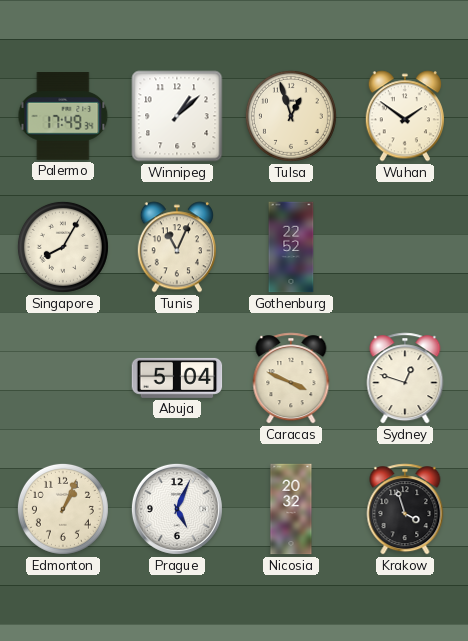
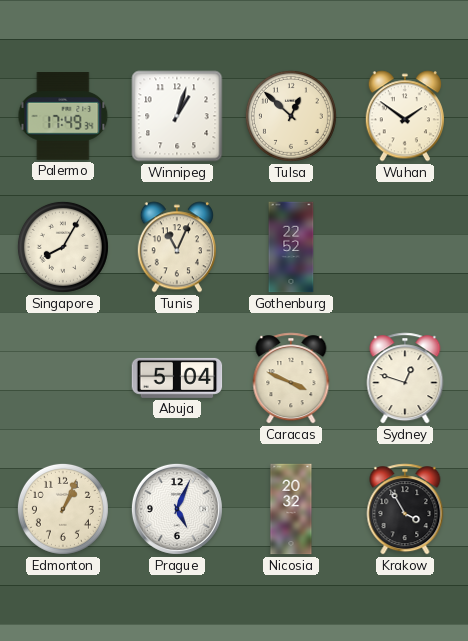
Winnipeg: 1:08 -> 1:03 (177, 116)
Tulsa: 12:57 -> 12:52 (291, 116)
Krakow: 3:57 -> 3:55 (405, 509)
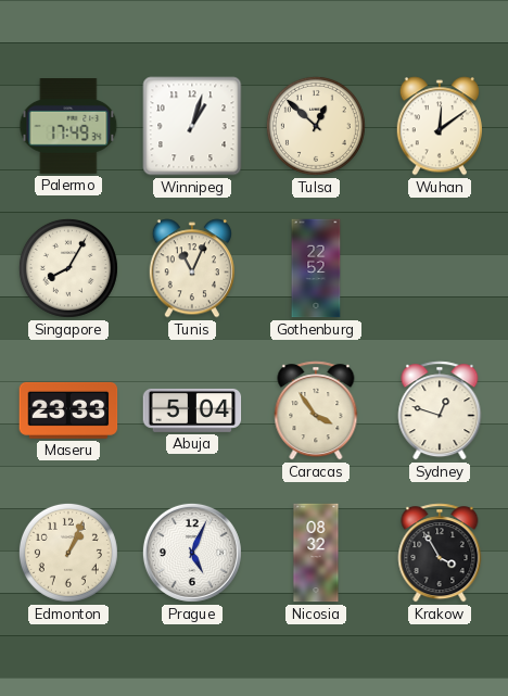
Wuhan: 1:51 -> 12:09 (440, 126)
Maseru: none -> 23:33 (68, 410)
Caracas: 3:49 -> 3:54 (316, 410)
Nicosia: 20:32 -> 08:32 (316, 553)
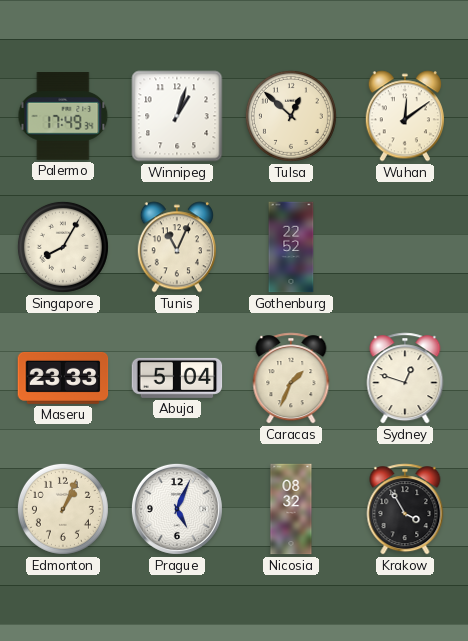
Caracas: 3:54 -> 1:34 (291, 378)
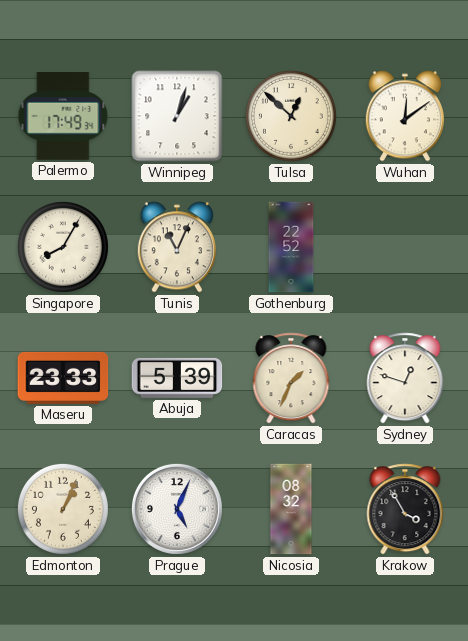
Abuja: 5:04 -> 5:39 (177, 378)
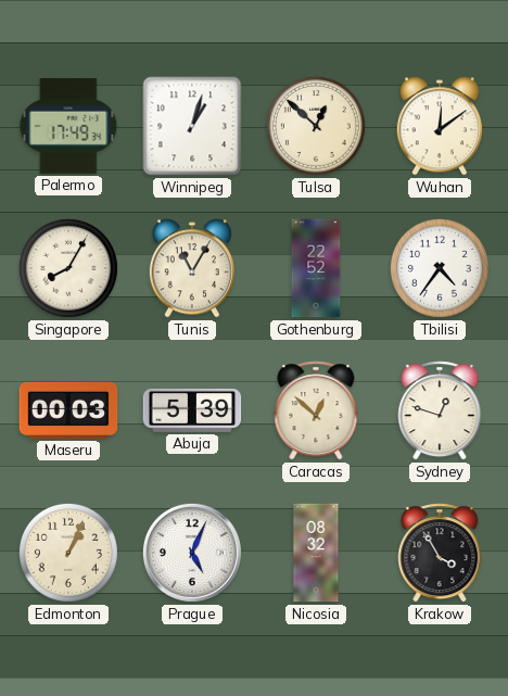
Tunis: 11:04 -> 11:05 (192, 268)
Tbilisi: none -> 4:36 (440, 268)
Maseru: 23:33 -> 00:03 (68, 410)
Caracas: 1:34 -> 12:52 (316, 410)
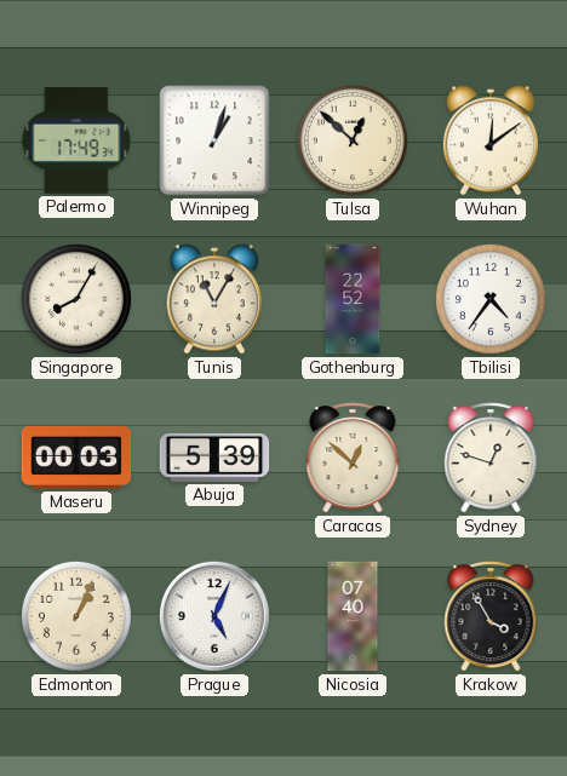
Nicosia: 08:32 -> 07:40 (353, 616)
